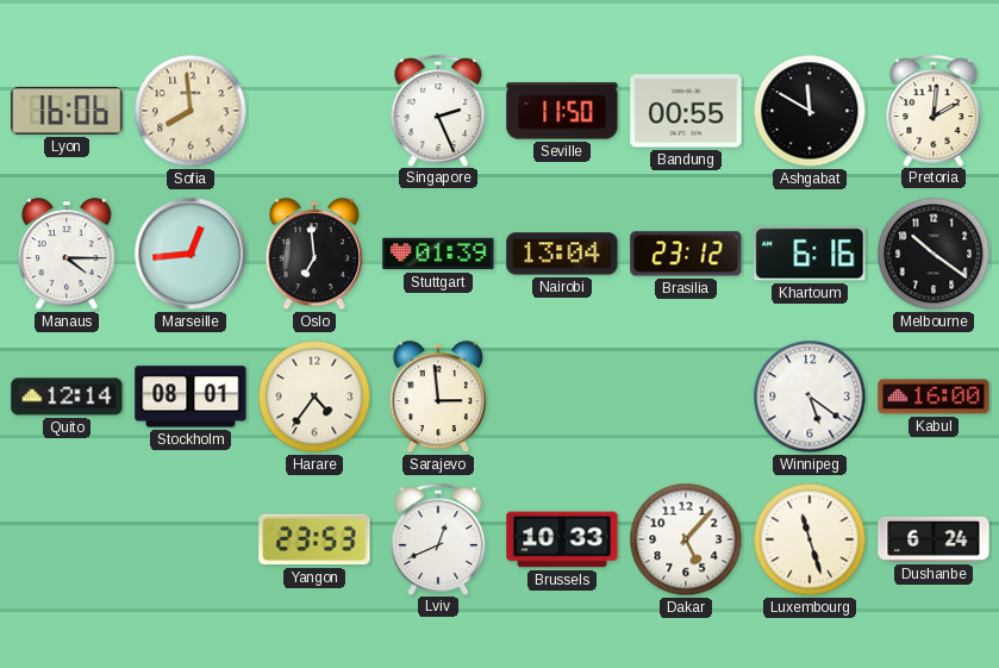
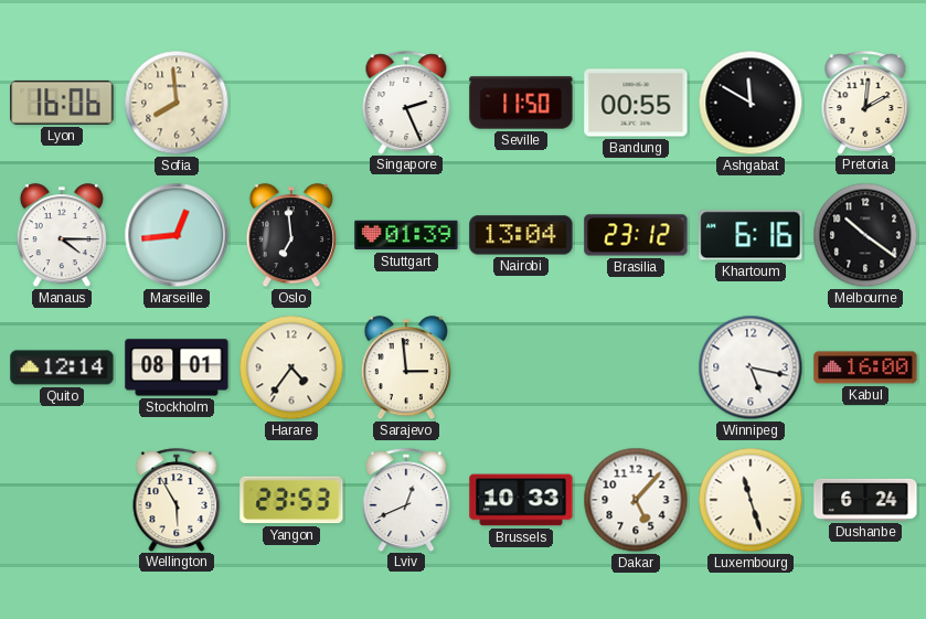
Winnipeg: 5:21 -> 5:17 (751, 367)
Wellington: none -> 5:55 (177, 500)
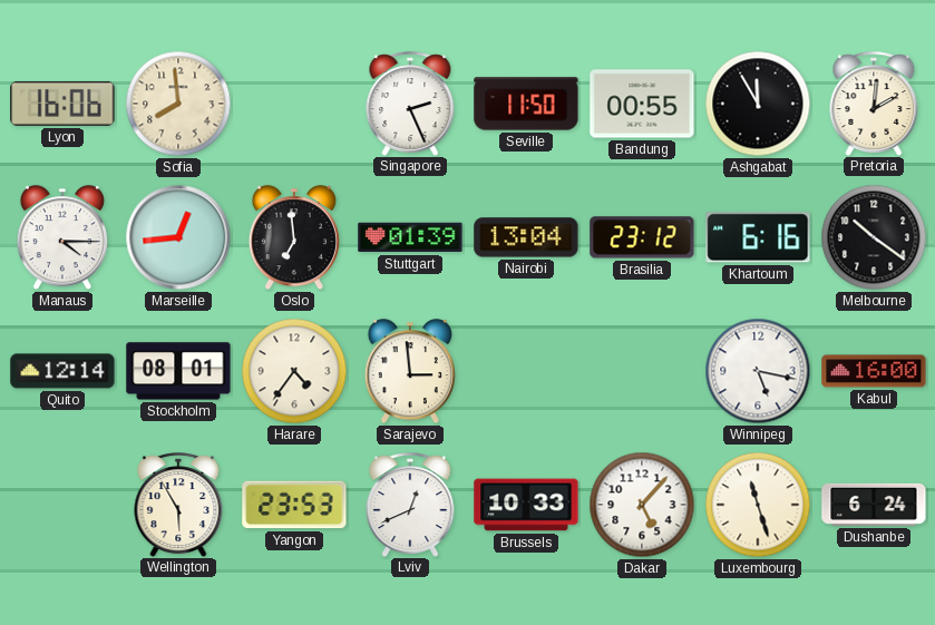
Ashgabat: 11:50 -> 11:55 (758, 104)
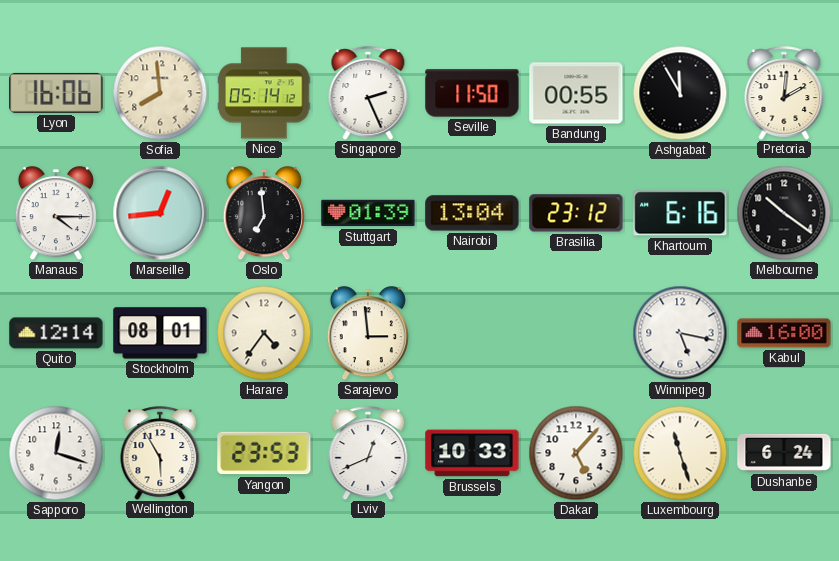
Nice: none -> 05:14 (264, 93)
Sapporo: none -> 12:18 (56, 453)
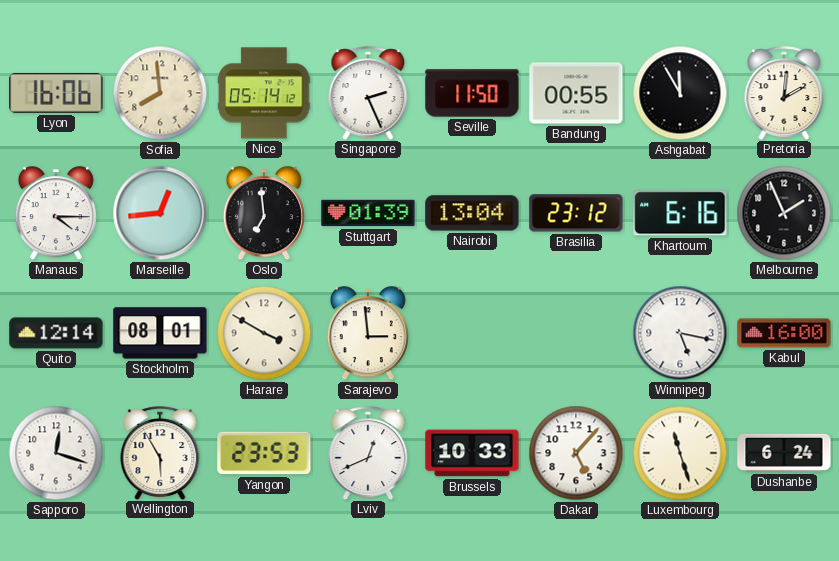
Melbourne: 10:21 -> 1:56 (784, 213)
Harare: 4:36 -> 3:50 (264, 333)
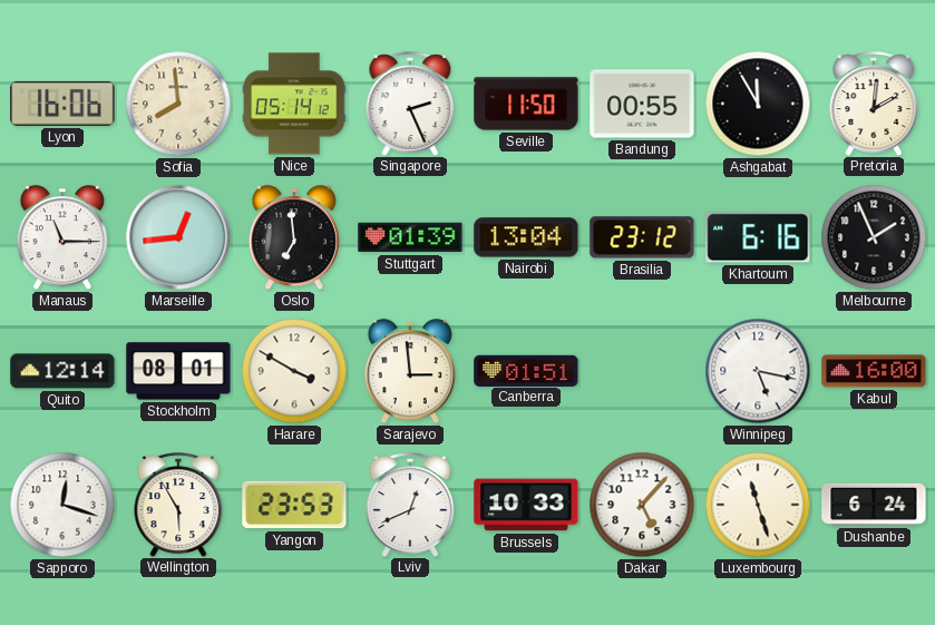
Manaus: 4:15 -> 11:15 (62, 238)
Canberra: none -> 01:51 (526, 370)
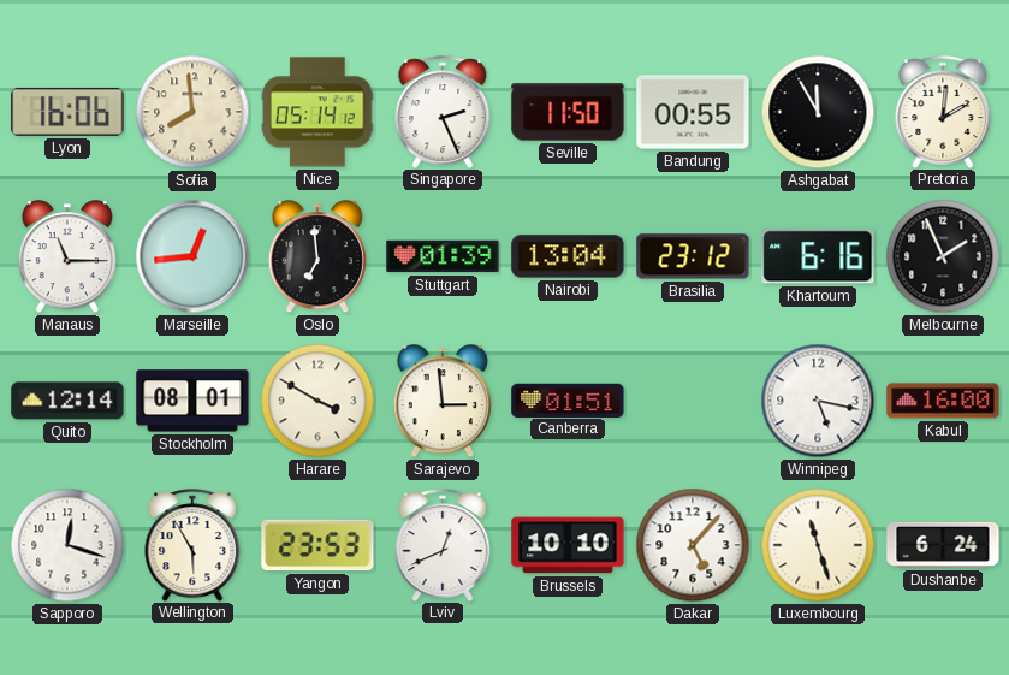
Brussels: 10:33 -> 10:10 (568, 545)
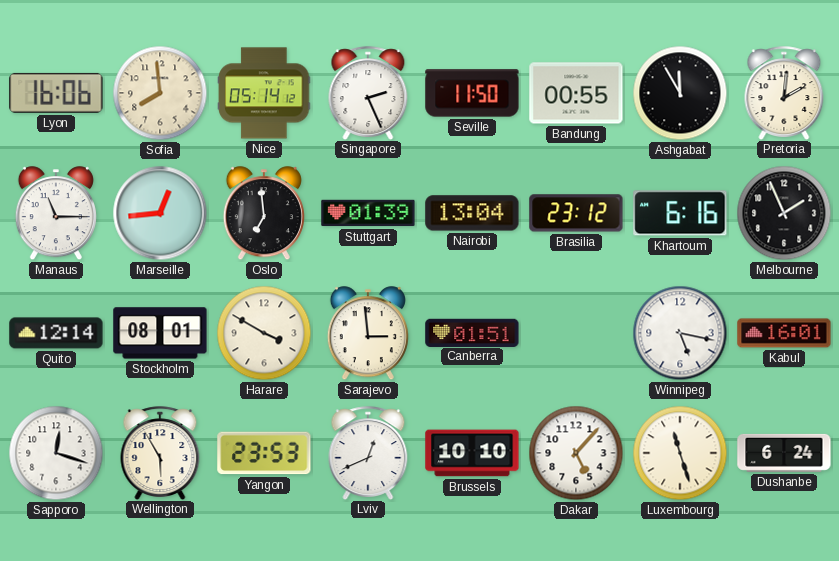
Kabul: 16:00 -> 16:01 (784, 333)
